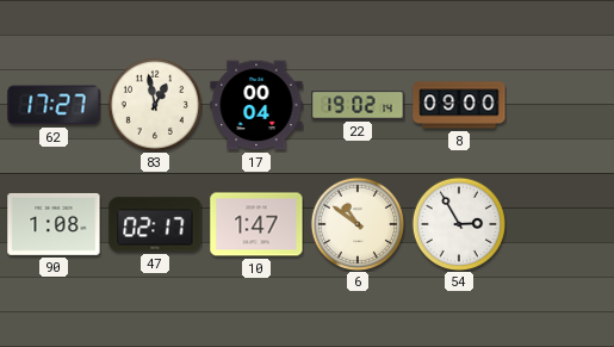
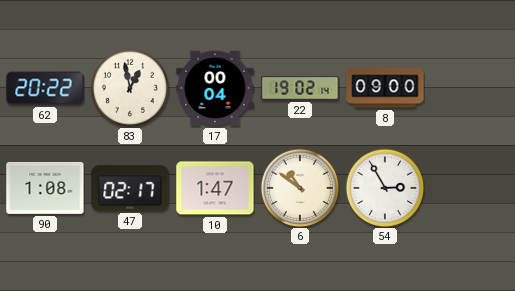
62: 17:27 -> 20:22 (45, 88)
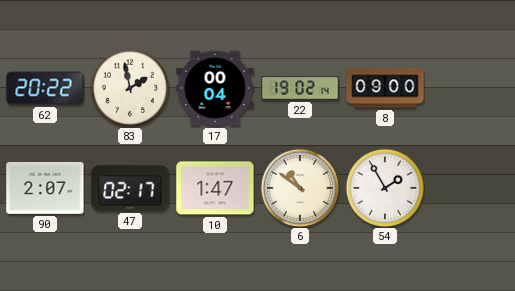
83: 12:58 -> 1:58 (129, 87)
90: 1:08 -> 2:07 (45, 188)
54: 2:55 -> 1:55 (384, 187)
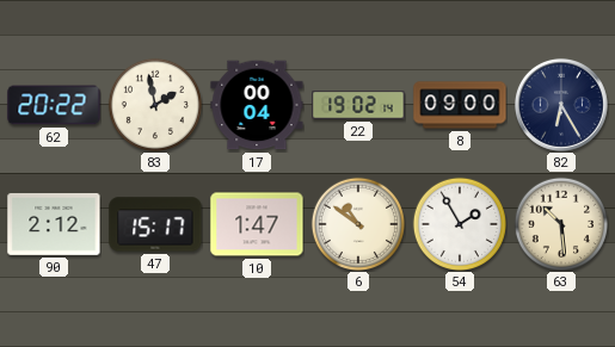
82: none -> 6:25 (561, 105)
90: 2:07 -> 2:12 (54, 224)
47: 02:17 -> 15:17 (155, 224)
63: none -> 10:29 (560, 223)
